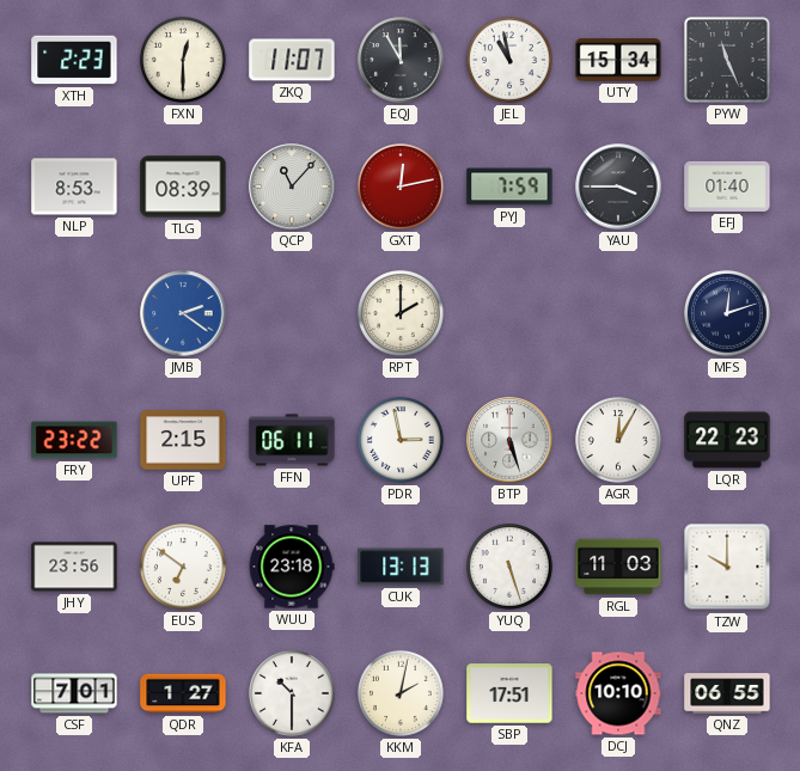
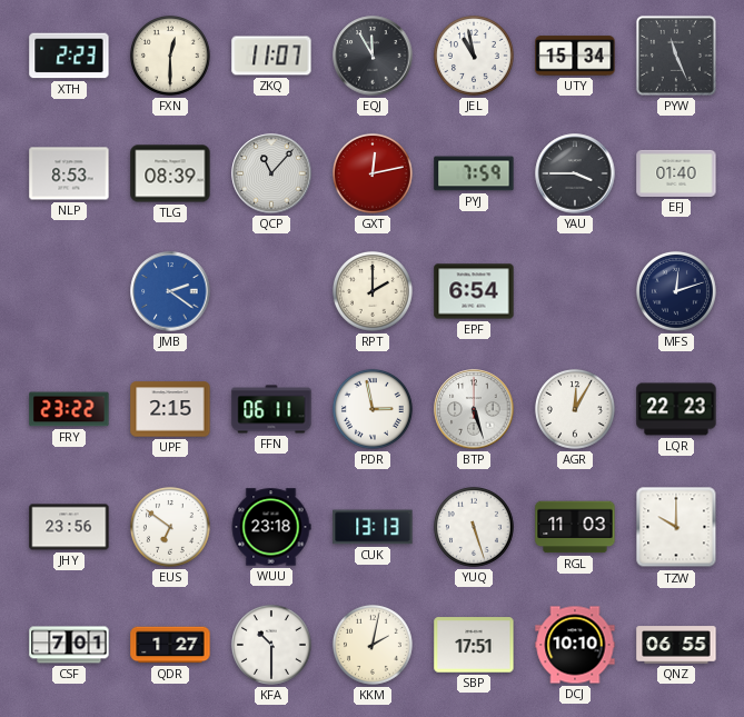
EPF: none -> 6:54 (474, 291)
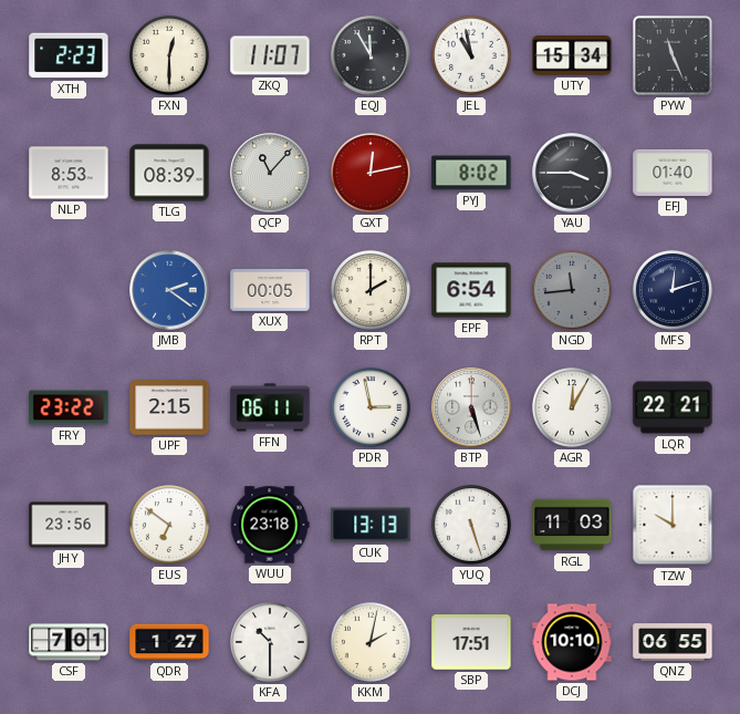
PYJ: 7:59 -> 8:02 (471, 173)
XUX: none -> 00:05 (270, 290)
NGD: none -> 11:44 (572, 290)
LQR: 22:23 -> 22:21 (673, 407)
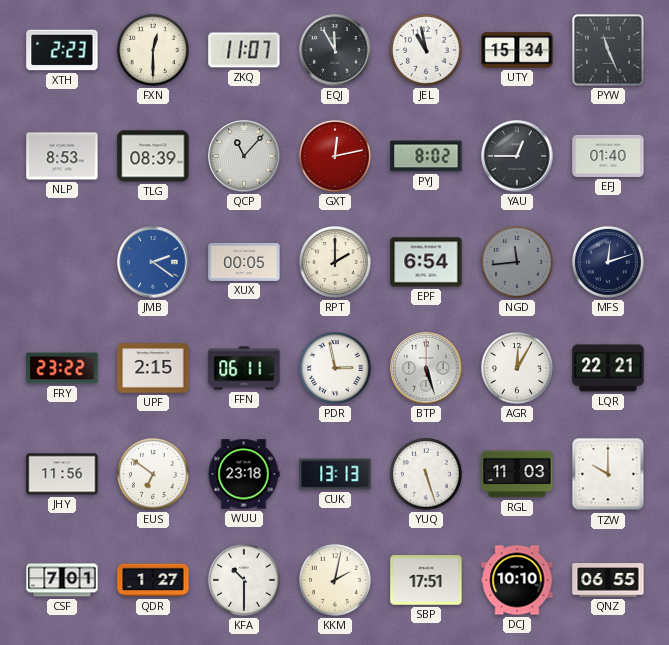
YAU: 3:45 -> 12:45 (517, 156)
JHY: 23:56 -> 11:56 (62, 474)
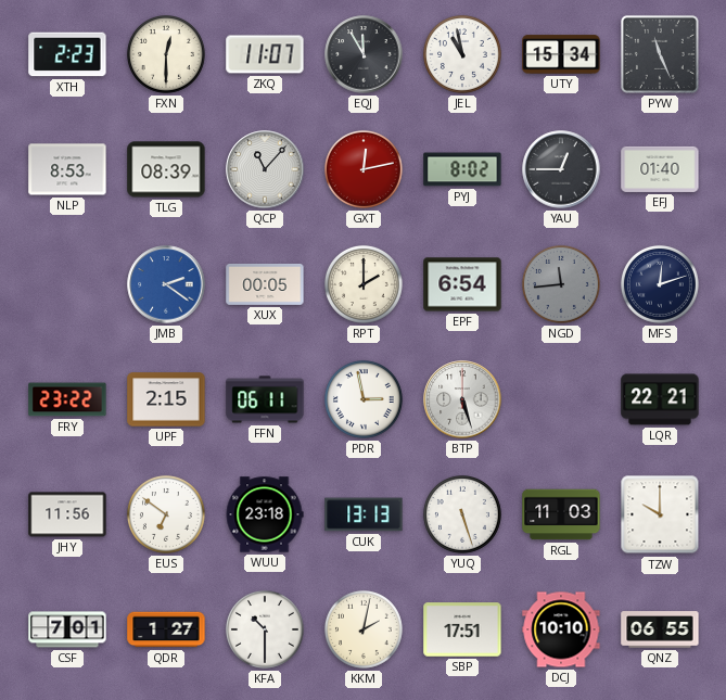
AGR: 12:05 -> none (517, 368)
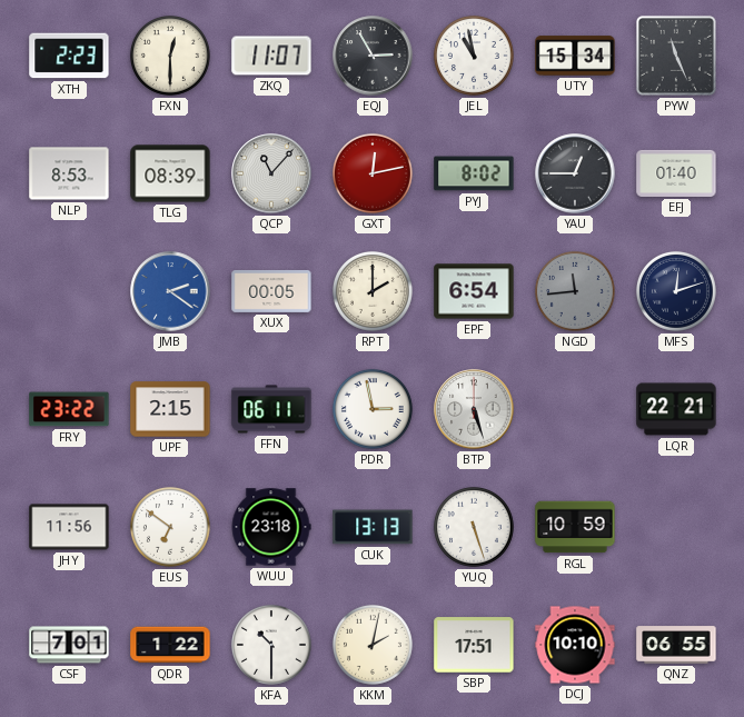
EQJ: 11:55 -> 2:55 (373, 56)
RGL: 11:03 -> 10:59 (575, 527)
TZW: 10:00 -> none (660, 514)
QDR: 1:27 -> 1:22 (170, 645)
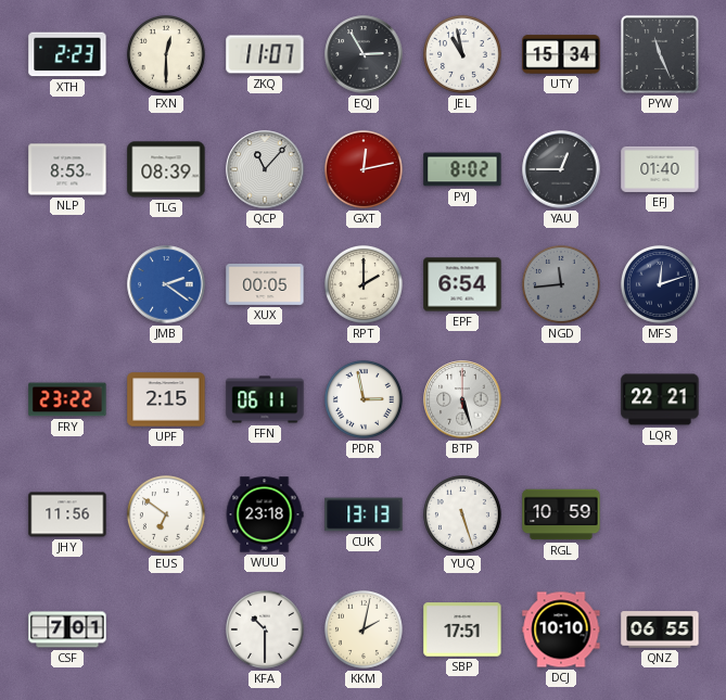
QDR: 1:22 -> none (170, 645)
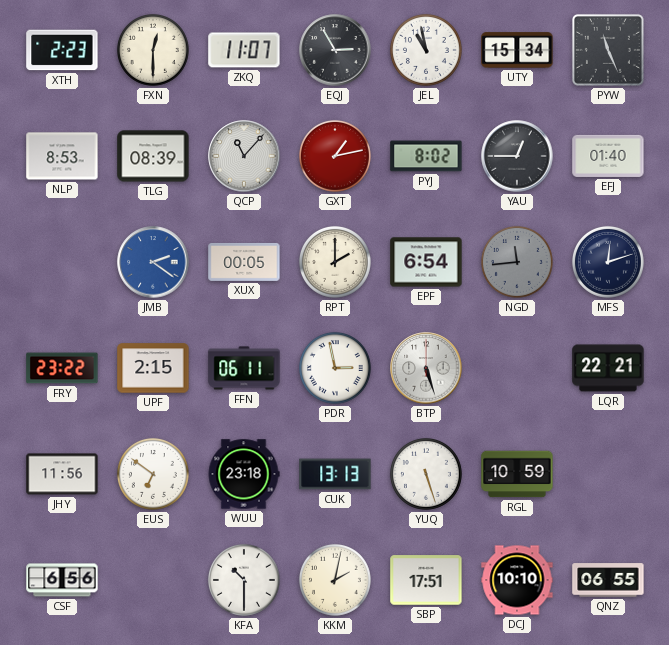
GXT: 12:13 -> 1:13 (335, 156)
CSF: 7:01 -> 6:56 (62, 580)
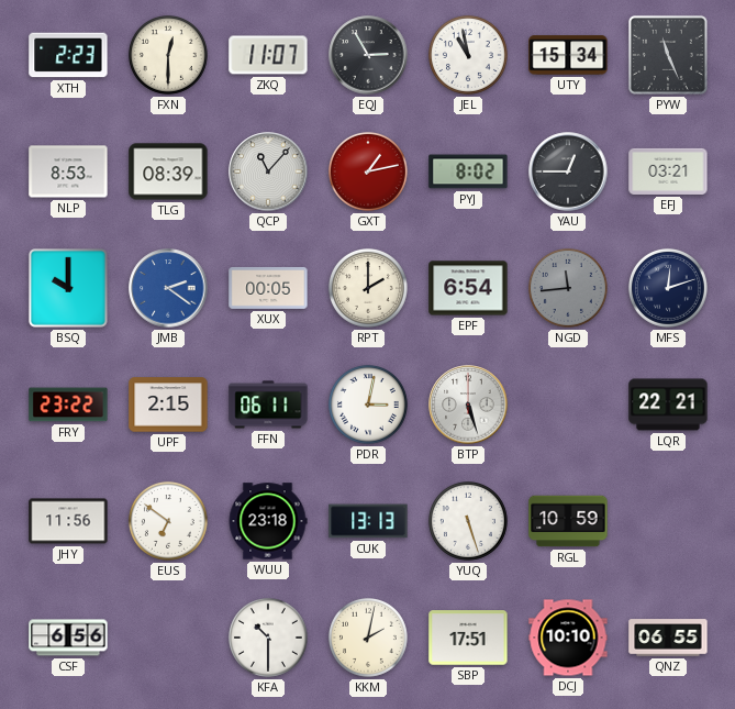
EFJ: 01:40 -> 03:21 (668, 171)
BSQ: none -> 10:00 (68, 288)
PDR: 2:58 -> 3:02 (368, 405)
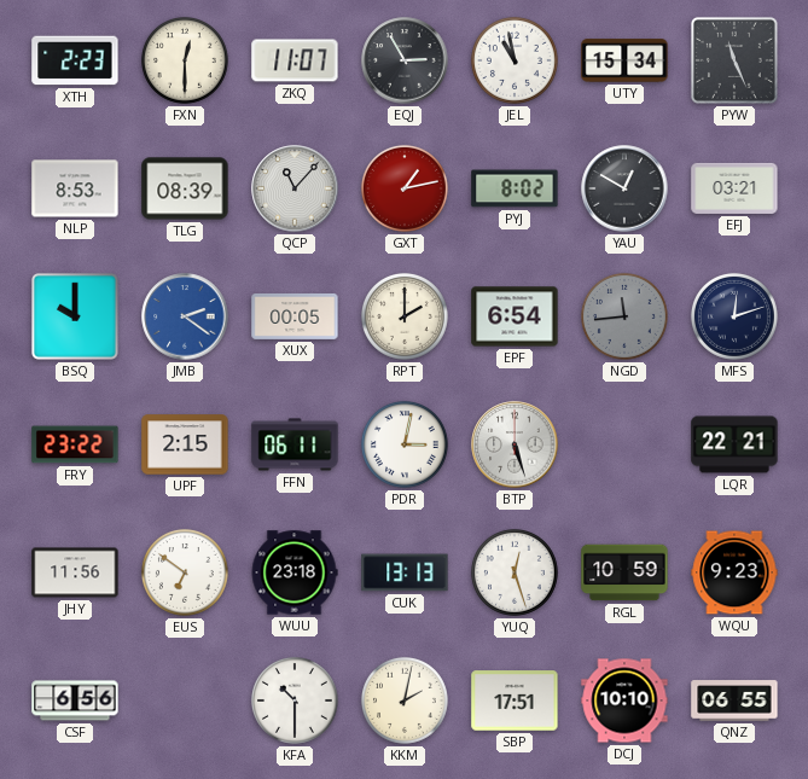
YAU: 12:45 -> 12:50 (624, 188)
YUQ: 5:27 -> 12:27 (515, 572)
WQU: none -> 9:23 (734, 572)
